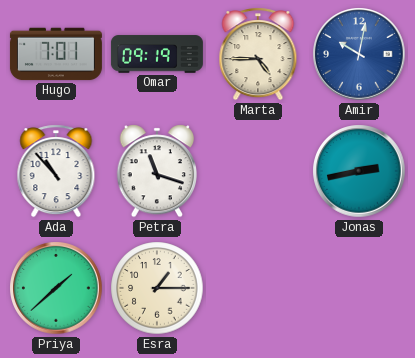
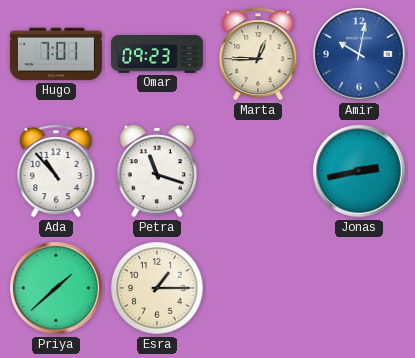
Omar: 09:19 -> 09:23 (157, 54)
Marta: 4:45 -> 12:45 (258, 54)
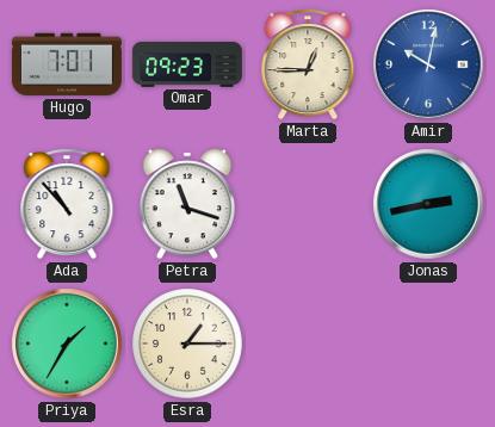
Priya: 1:38 -> 1:35 (67, 344)
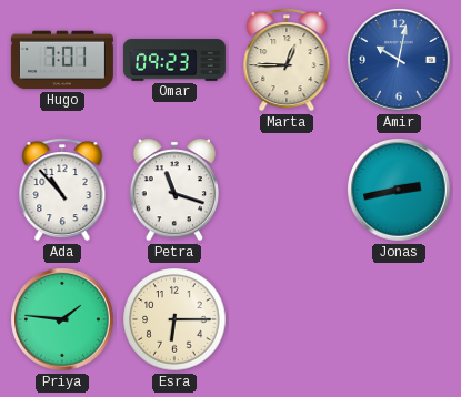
Priya: 1:35 -> 1:46 (62, 319)
Esra: 1:15 -> 6:15 (174, 319)
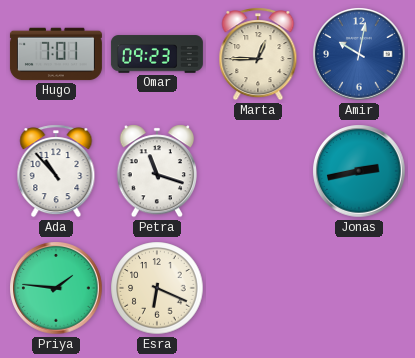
Esra: 6:15 -> 6:19 (157, 288)
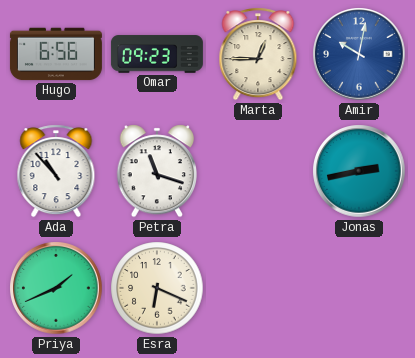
Hugo: 7:01 -> 6:56 (56, 54)
Priya: 1:46 -> 1:41 (56, 288)
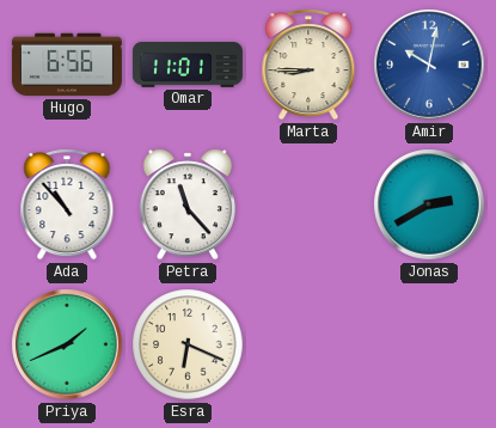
Omar: 09:23 -> 11:01 (188, 65)
Marta: 12:45 -> 8:45 (308, 65)
Petra: 11:18 -> 11:23 (188, 204)
Jonas: 2:43 -> 2:40 (429, 204)
